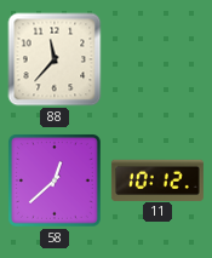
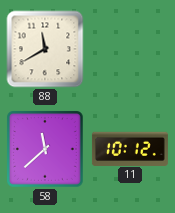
88: 11:37 -> 11:40 (45, 49)
58: 12:38 -> 11:38 (46, 150)
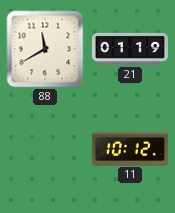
21: none -> 01:19 (130, 49)
58: 11:38 -> none (46, 150)
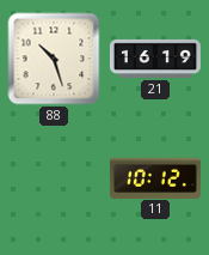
88: 11:40 -> 10:27 (54, 59)
21: 01:19 -> 16:19 (155, 59)
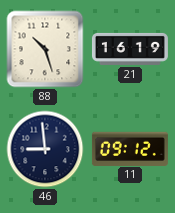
46: none -> 8:59 (45, 149)
11: 10:12 -> 09:12 (130, 148)
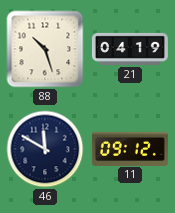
21: 16:19 -> 04:19 (130, 49)
46: 8:59 -> 11:50 (45, 149)
